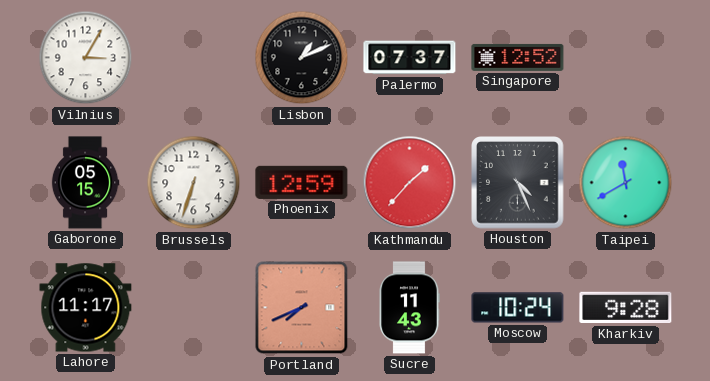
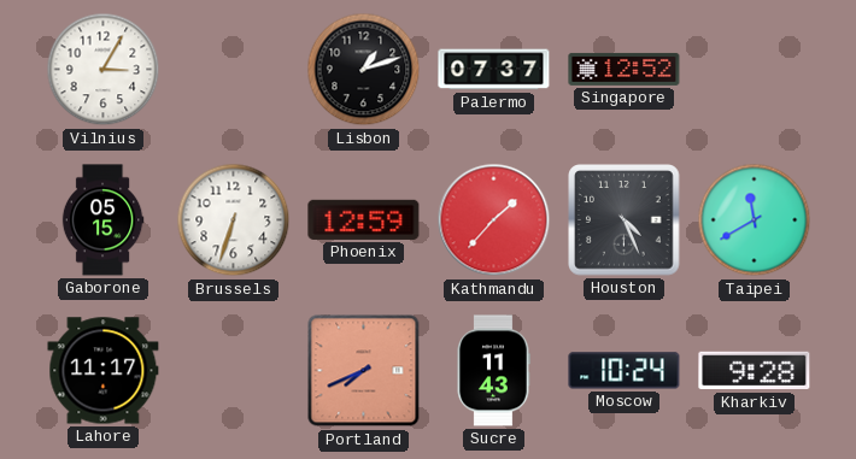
Lisbon: 1:11 -> 1:12 (364, 70)
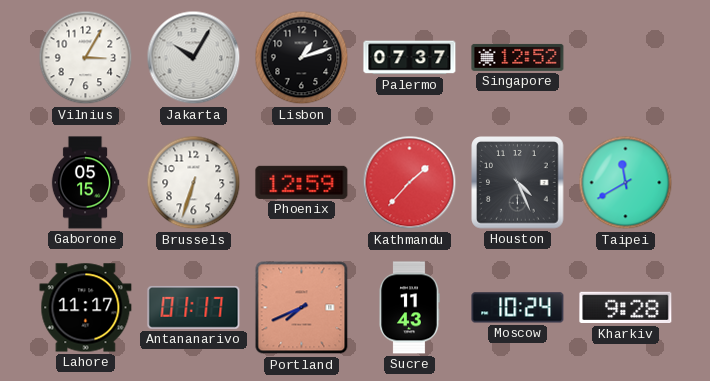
Jakarta: none -> 10:05 (194, 58)
Antananarivo: none -> 01:17 (194, 307)
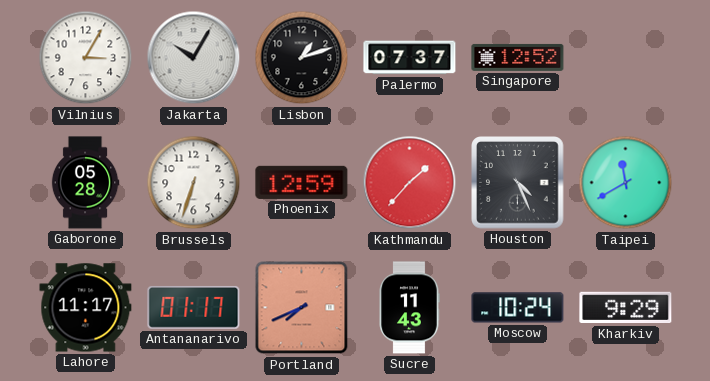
Gaborone: 05:15 -> 05:28 (85, 183)
Kharkiv: 9:28 -> 9:29 (626, 308)
